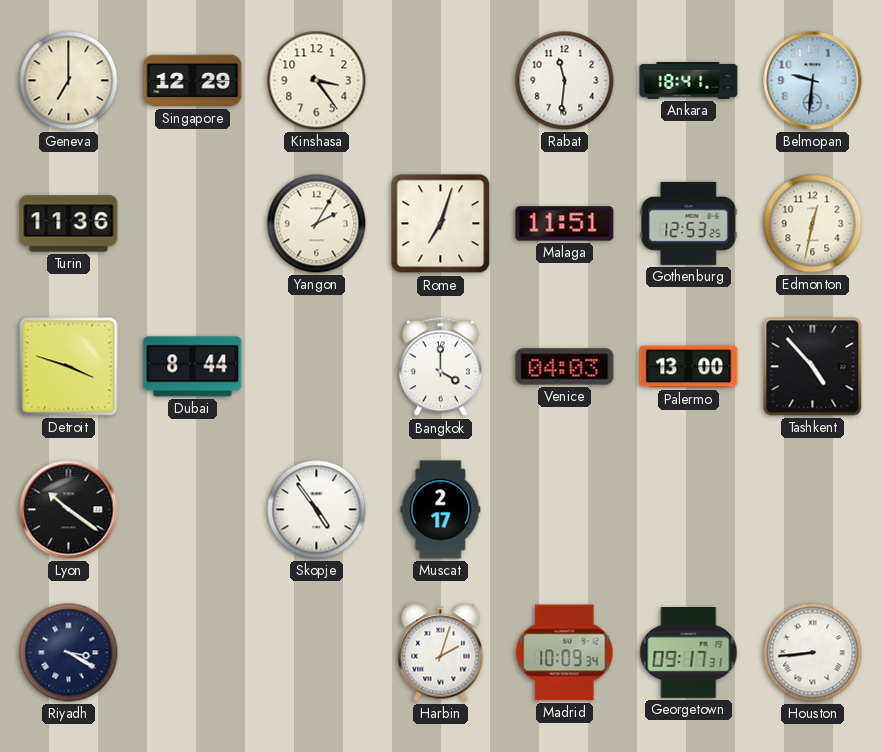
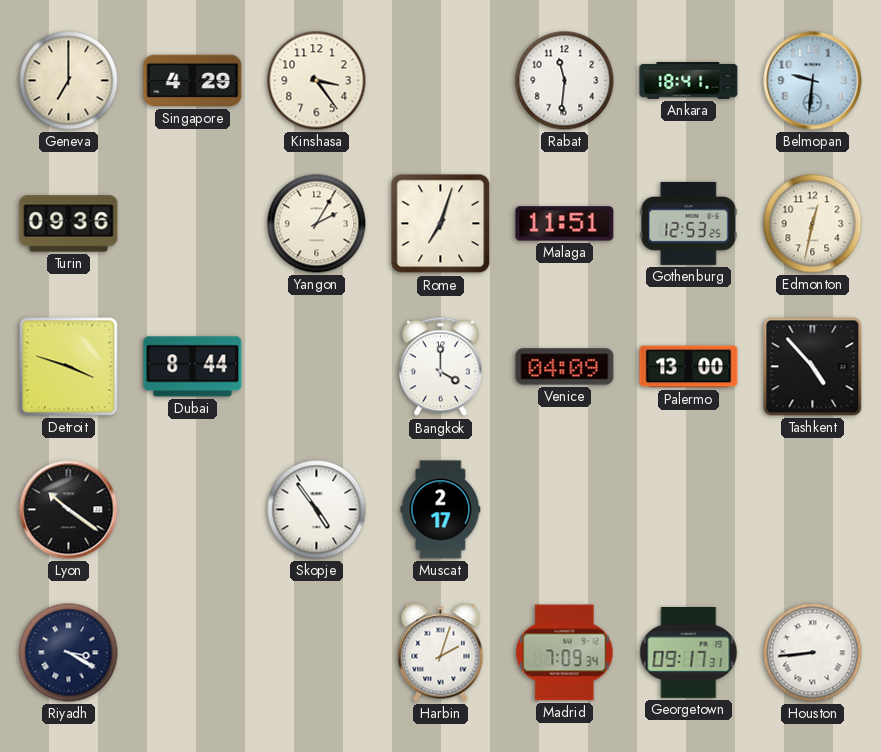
Singapore: 12:29 -> 4:29 (193, 81)
Turin: 11:36 -> 09:36 (69, 224)
Venice: 04:03 -> 04:09 (565, 367)
Madrid: 10:09 -> 7:09 (565, 653)
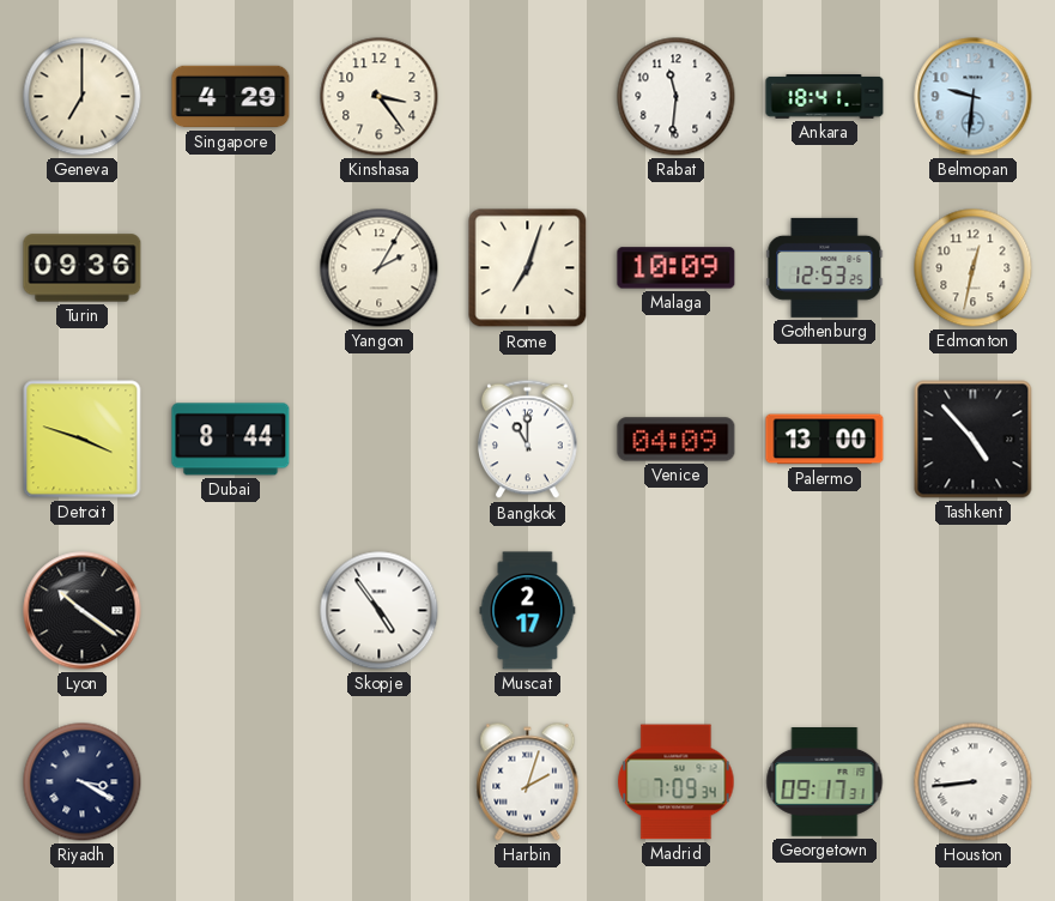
Malaga: 11:51 -> 10:09 (677, 268)
Bangkok: 4:00 -> 11:00 (527, 440)
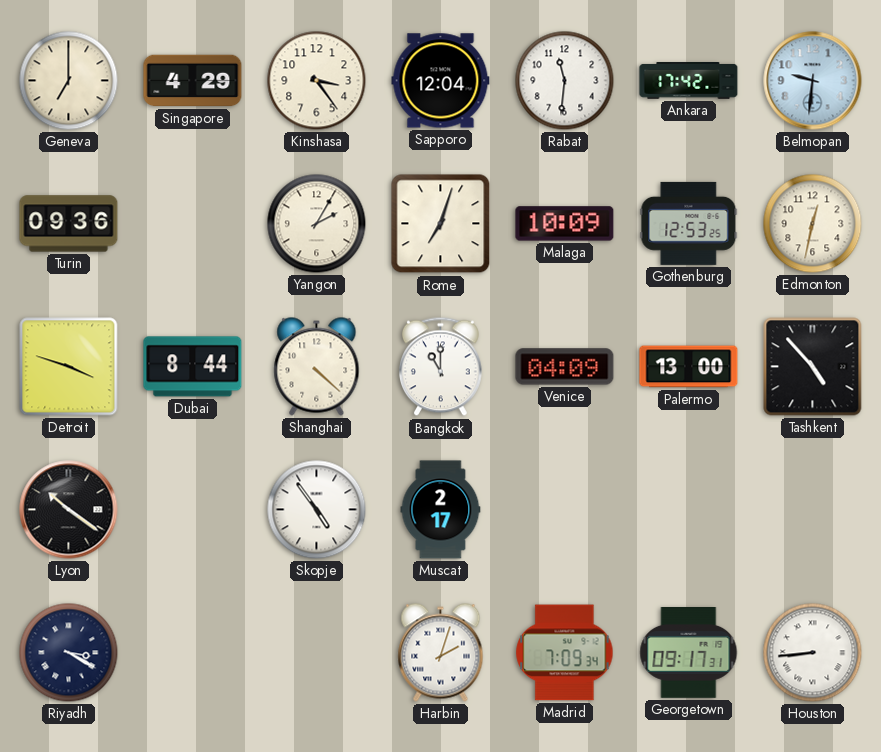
Sapporo: none -> 12:04 (441, 81)
Ankara: 18:41 -> 17:42 (689, 81)
Shanghai: none -> 4:22 (317, 367)
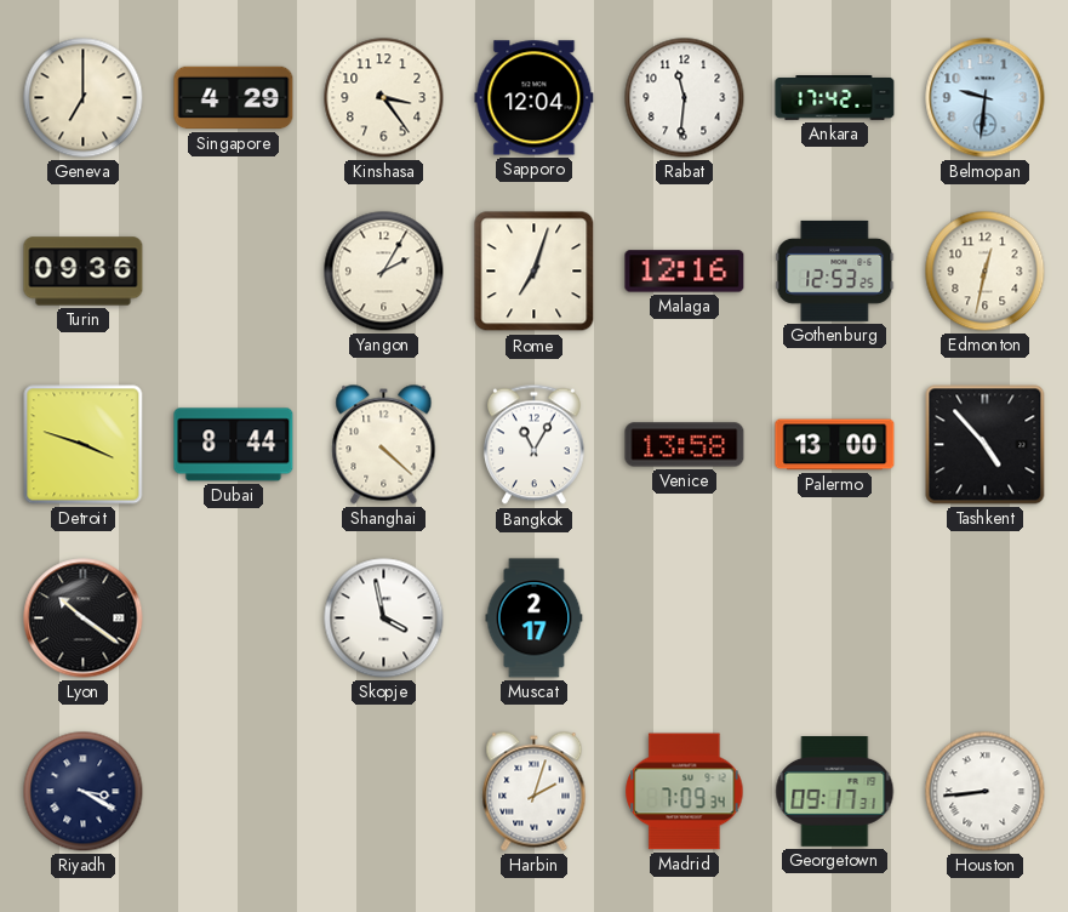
Malaga: 10:09 -> 12:16 (685, 272)
Bangkok: 11:00 -> 11:05 (533, 445)
Venice: 04:09 -> 13:58 (685, 445)
Skopje: 4:54 -> 3:58 (384, 619)
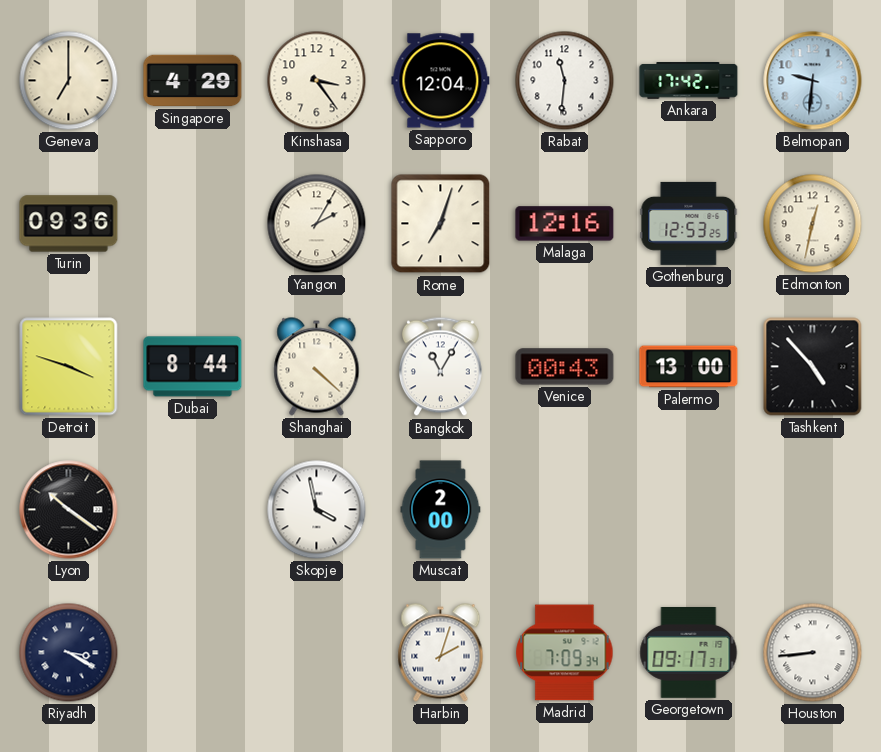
Venice: 13:58 -> 00:43 (565, 367)
Muscat: 2:17 -> 2:00 (441, 510)
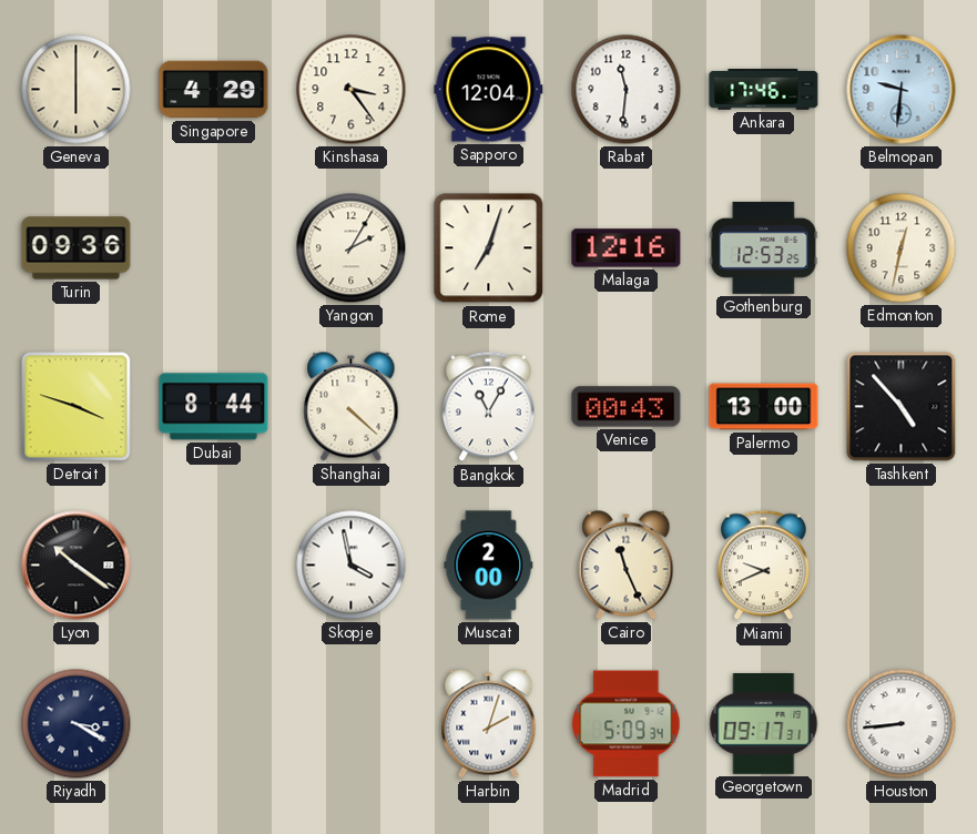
Geneva: 7:00 -> 6:00 (77, 90)
Ankara: 17:42 -> 17:46 (764, 90)
Cairo: none -> 11:26 (627, 566)
Miami: none -> 9:41 (763, 566)
Madrid: 7:09 -> 5:09 (627, 724)
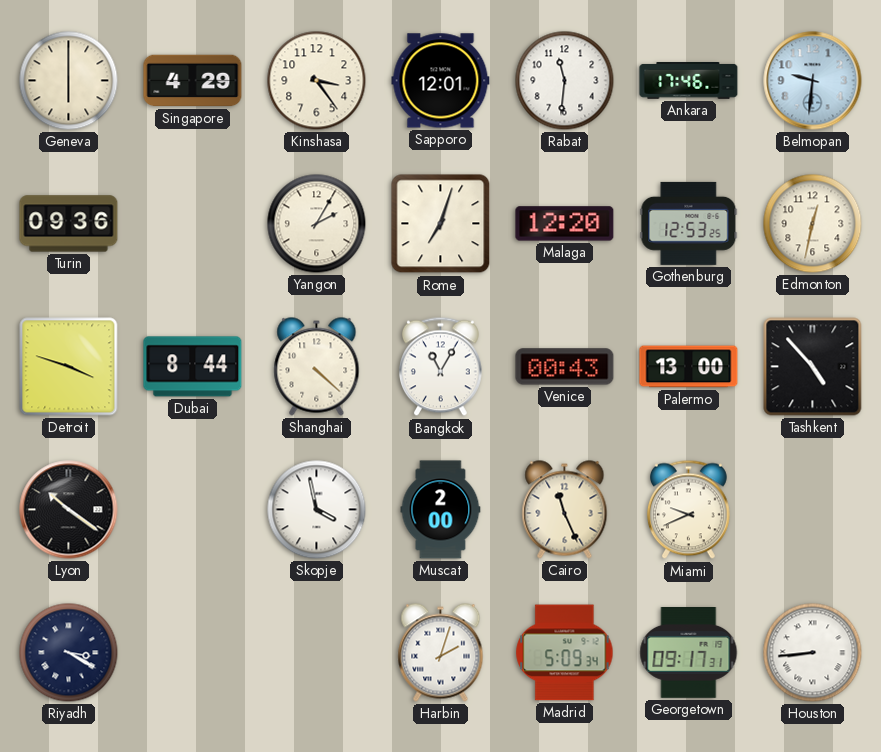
Sapporo: 12:04 -> 12:01 (441, 81)
Malaga: 12:16 -> 12:20 (565, 224)
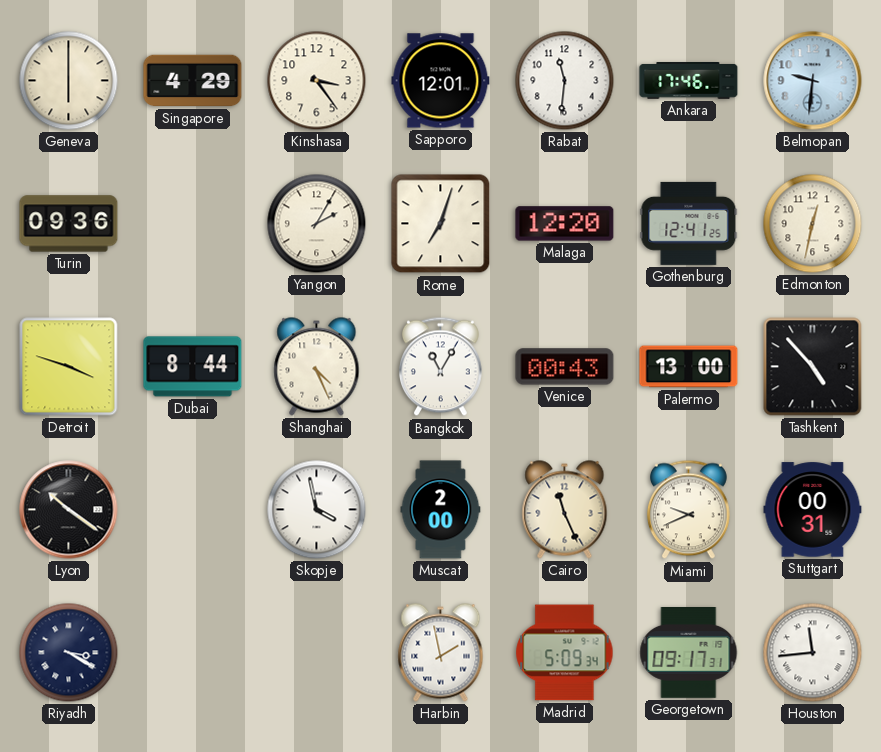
Gothenburg: 12:53 -> 12:41 (689, 223)
Shanghai: 4:22 -> 4:26 (317, 367)
Stuttgart: none -> 00:31 (813, 510)
Harbin: 2:03 -> 1:58 (441, 653)
Houston: 8:44 -> 11:44 (813, 653)
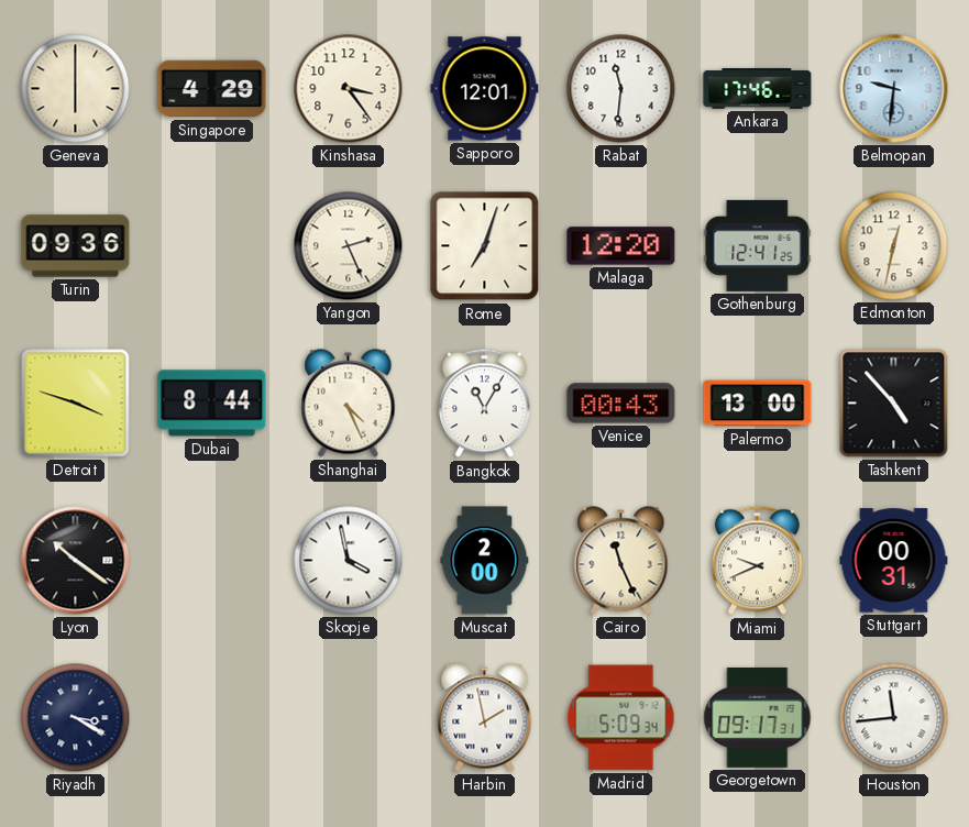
Yangon: 2:05 -> 2:26 (349, 246)
